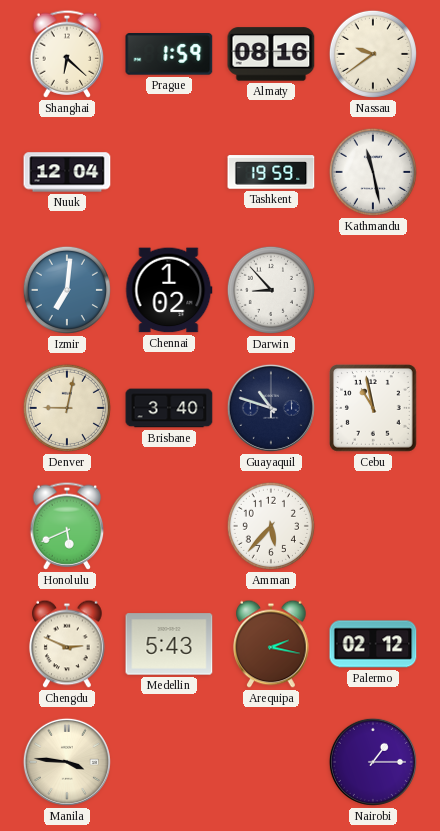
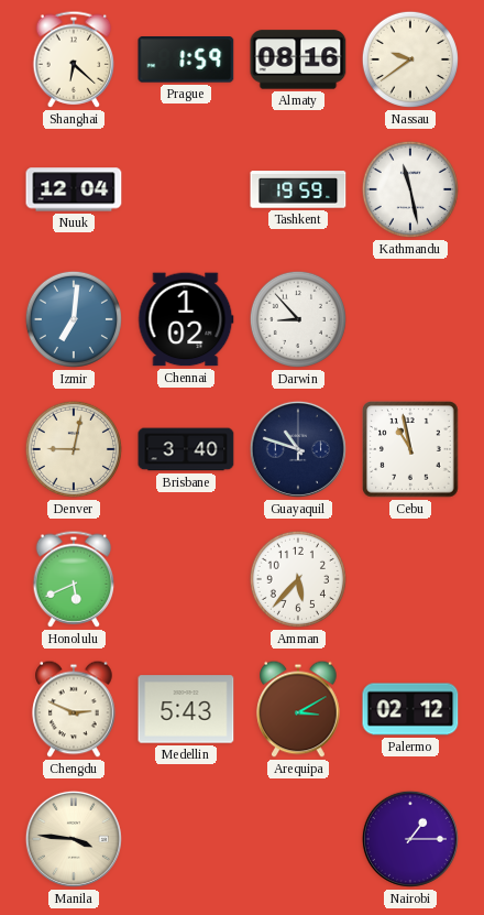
Arequipa: 2:17 -> 3:10 (298, 709)
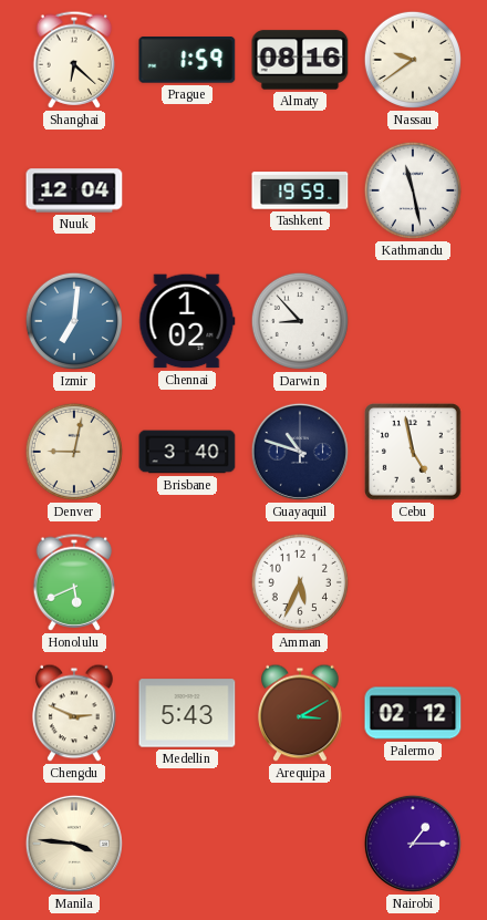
Cebu: 10:58 -> 4:58 (413, 452)
Amman: 5:37 -> 5:34 (300, 582)
